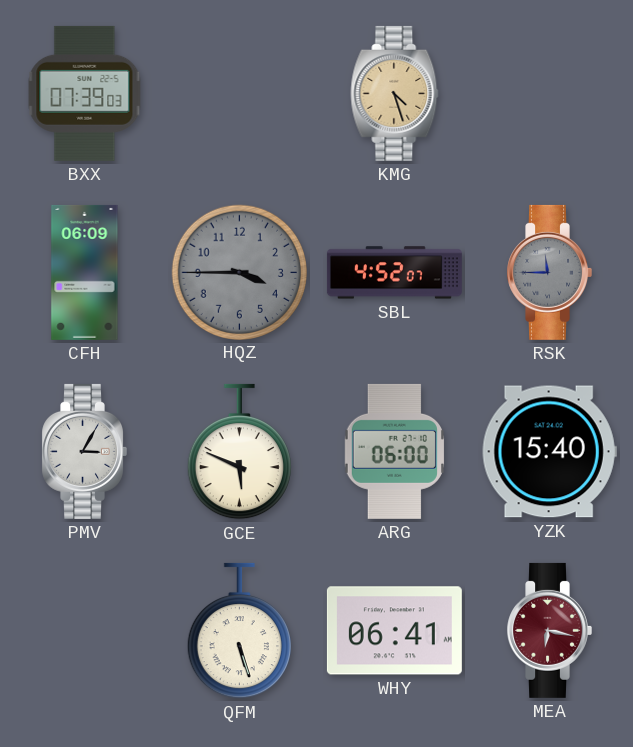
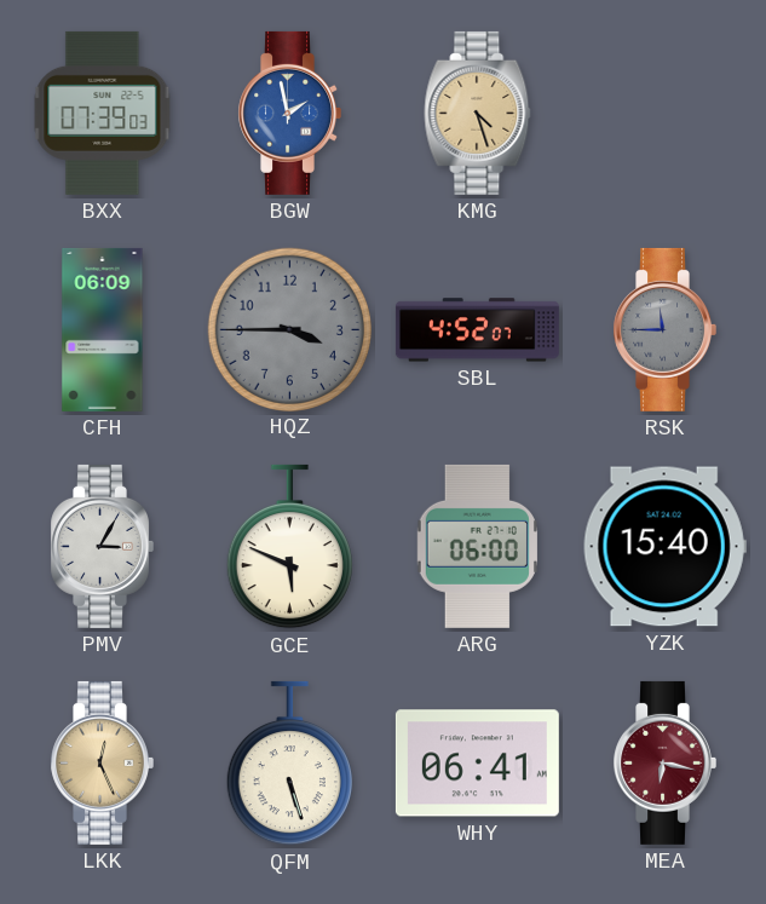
BGW: none -> 1:58 (289, 113)
LKK: none -> 12:26 (102, 762)
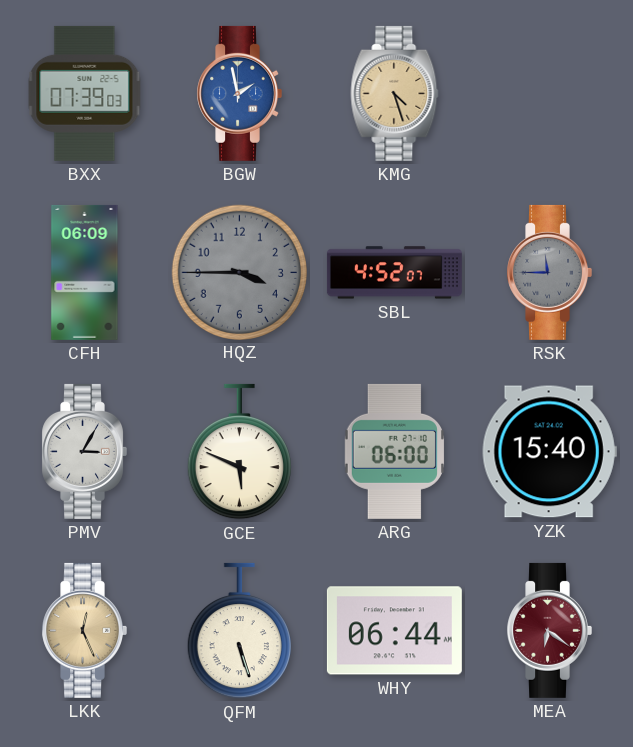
WHY: 06:41 -> 06:44 (394, 631)
MEA: 6:17 -> 6:21 (549, 630)
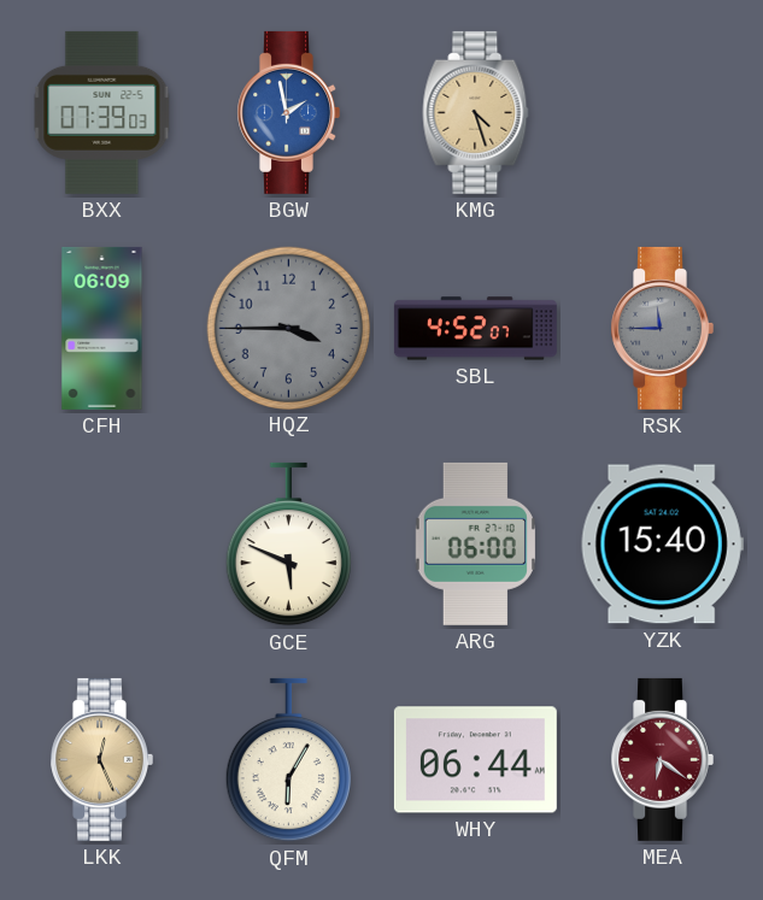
PMV: 3:05 -> none (84, 451)
QFM: 5:27 -> 6:05 (288, 760)
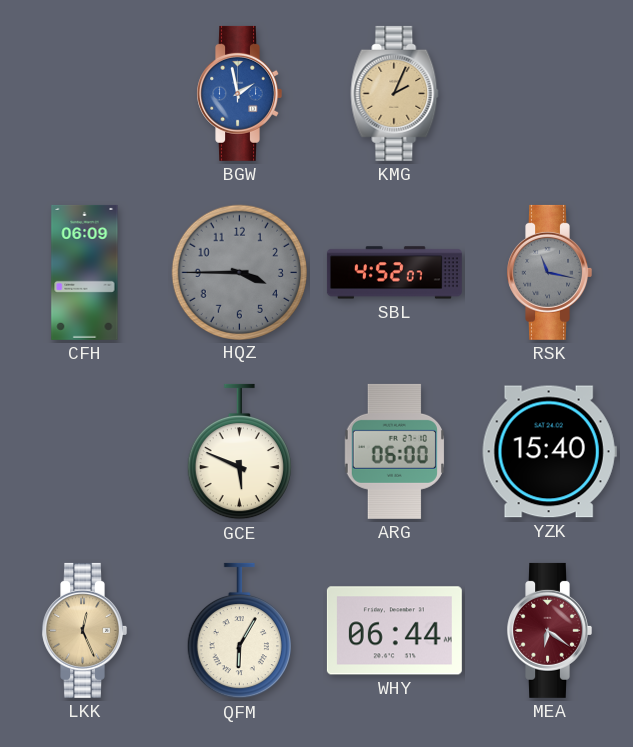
BXX: 07:39 -> none (102, 112)
KMG: 4:27 -> 2:04 (395, 93)
RSK: 11:45 -> 11:17 (549, 272)
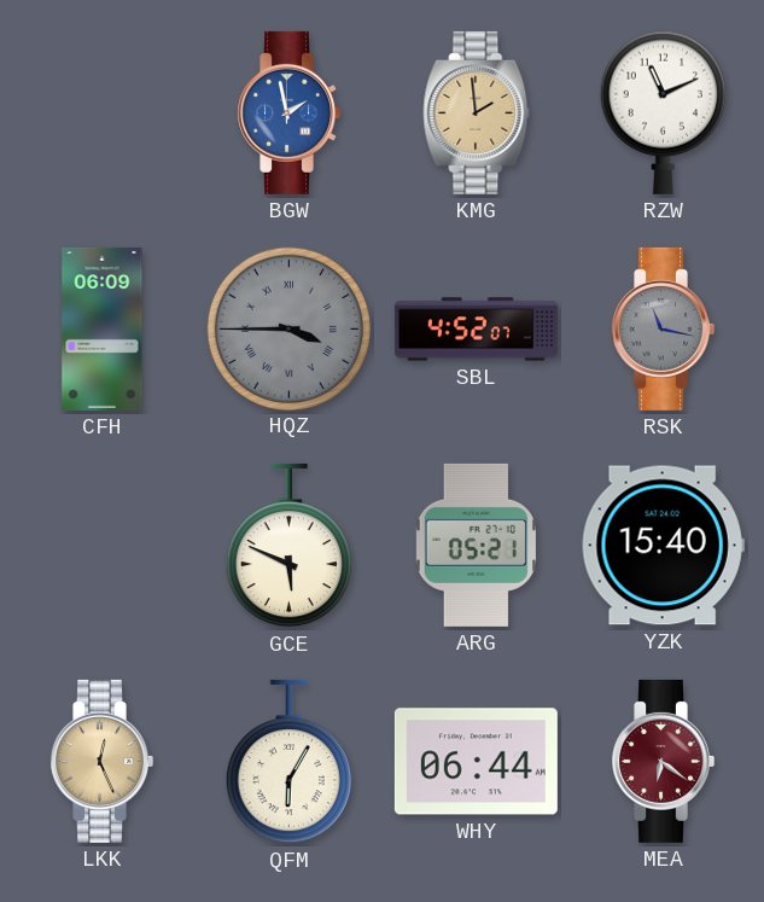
KMG: 2:04 -> 1:59 (477, 112)
RZW: none -> 11:11 (663, 112)
HQZ numerals: Arabic -> Roman (288, 328)
ARG: 06:00 -> 05:21 (476, 545)
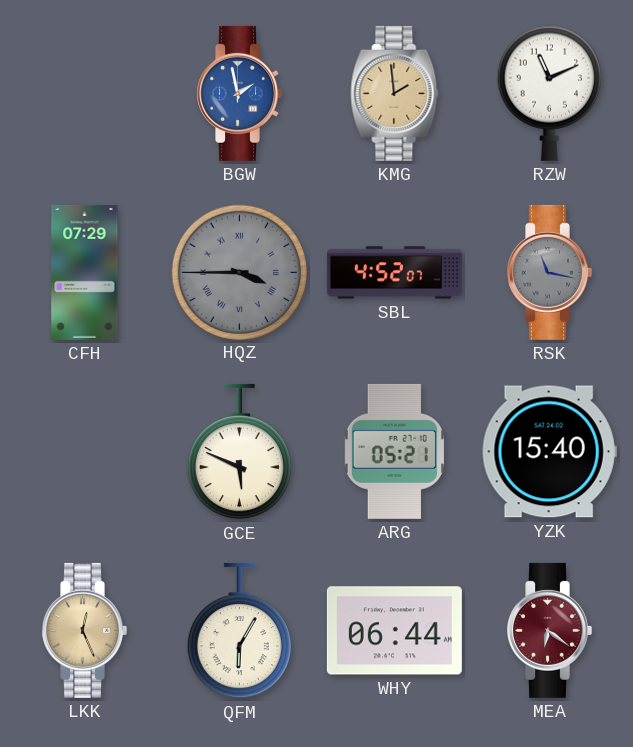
CFH: 06:09 -> 07:29 (85, 272)
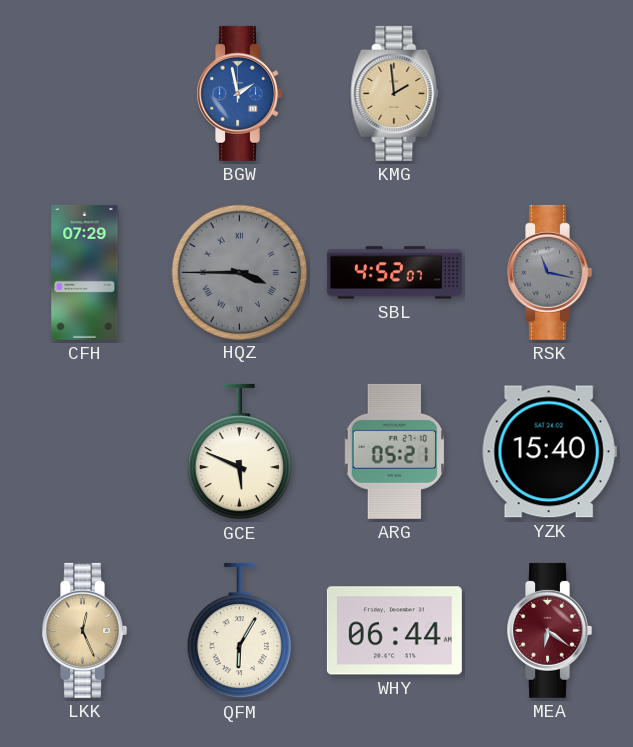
RZW: 11:11 -> none (549, 93)
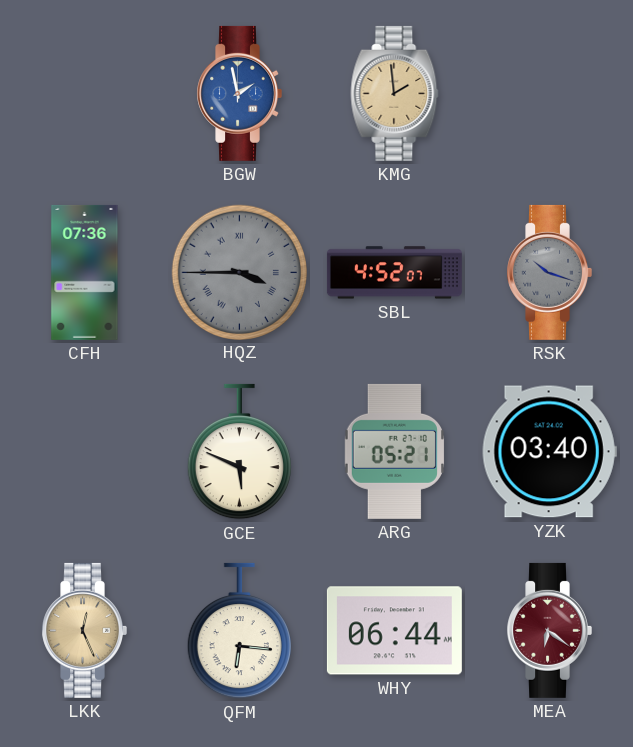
CFH: 07:29 -> 07:36 (85, 272)
RSK: 11:17 -> 10:18 (549, 272)
YZK: 15:40 -> 03:40 (549, 452)
QFM: 6:05 -> 6:16 (239, 631)
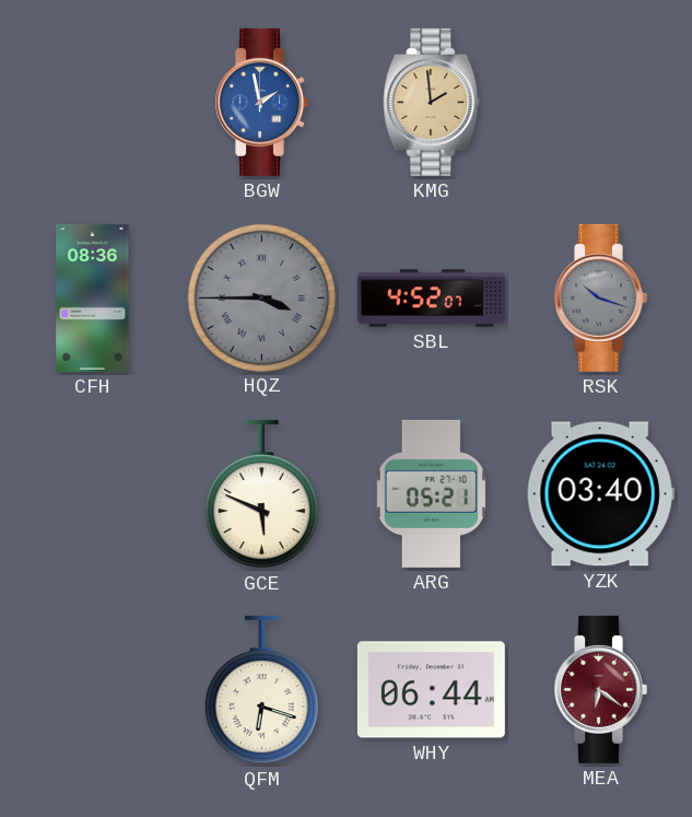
CFH: 07:36 -> 08:36 (93, 297)
LKK: 12:26 -> none (84, 630)
QFM: 6:16 -> 6:18 (261, 690)
